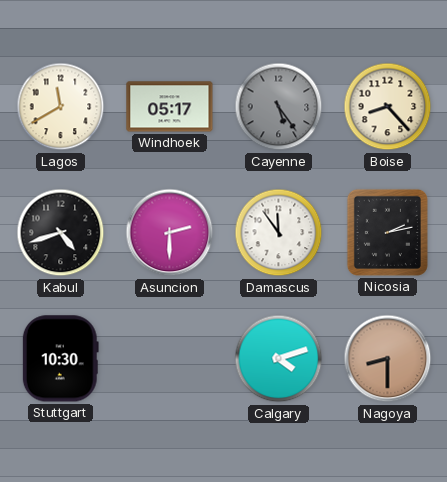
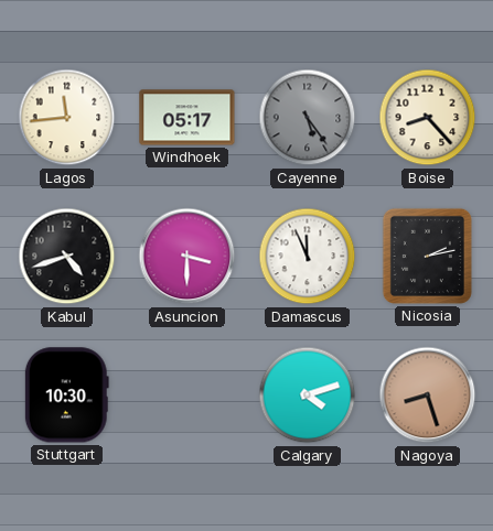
Lagos: 11:40 -> 11:44 (67, 118)
Asuncion: 2:30 -> 3:30 (187, 257)
Damascus: 11:54 -> 11:56 (308, 257)
Nagoya: 8:30 -> 8:27 (428, 395)
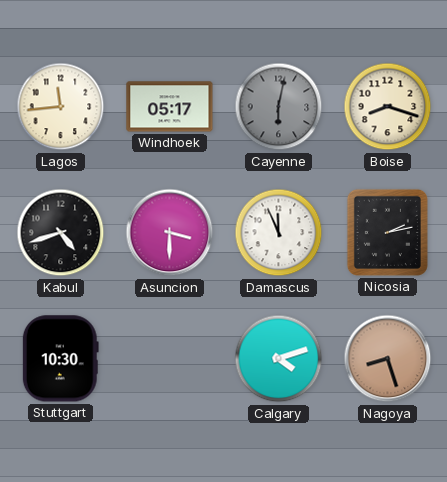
Cayenne: 5:24 -> 6:02 (279, 107)
Boise: 8:23 -> 8:18 (388, 107)
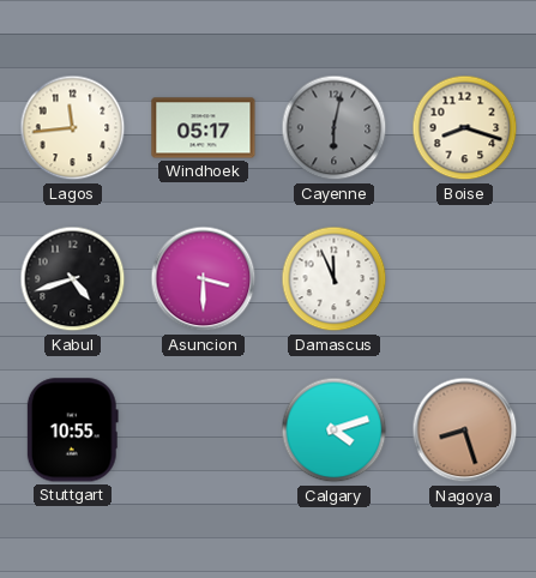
Nicosia: 2:13 -> none (387, 232)
Stuttgart: 10:30 -> 10:55 (72, 431)
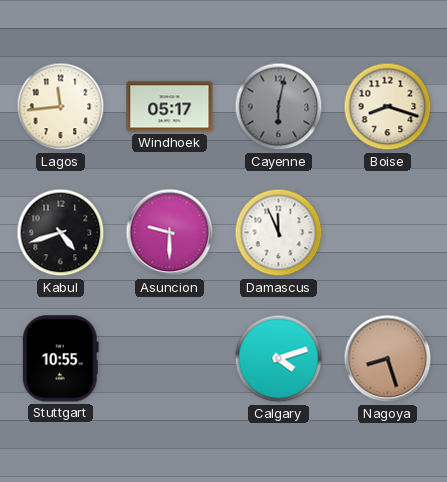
Asuncion: 3:30 -> 9:30 (170, 233)
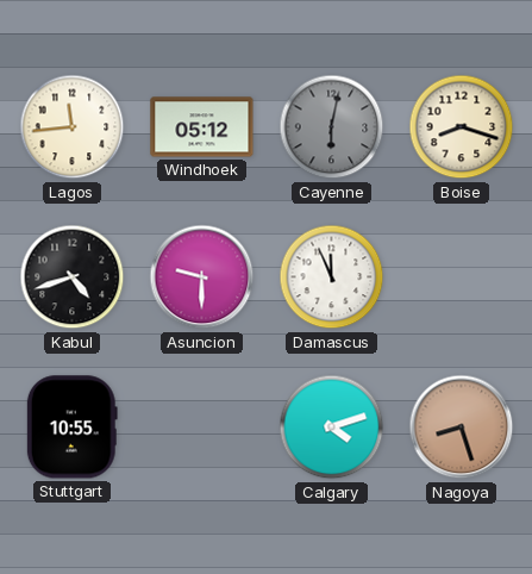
Windhoek: 05:17 -> 05:12 (202, 127)
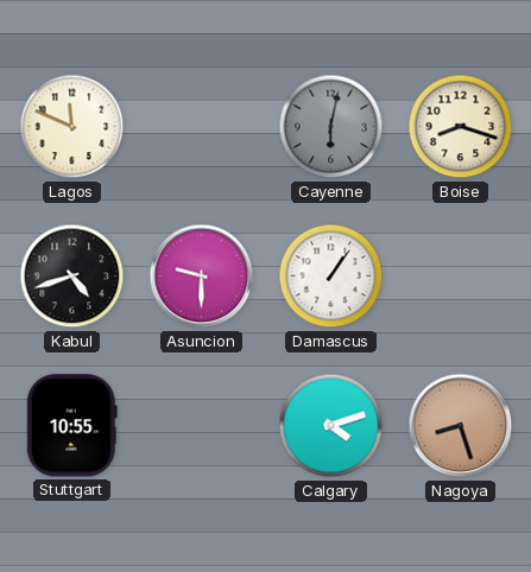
Lagos: 11:44 -> 11:49 (72, 127)
Windhoek: 05:12 -> none (202, 127)
Damascus: 11:56 -> 1:06 (331, 277)
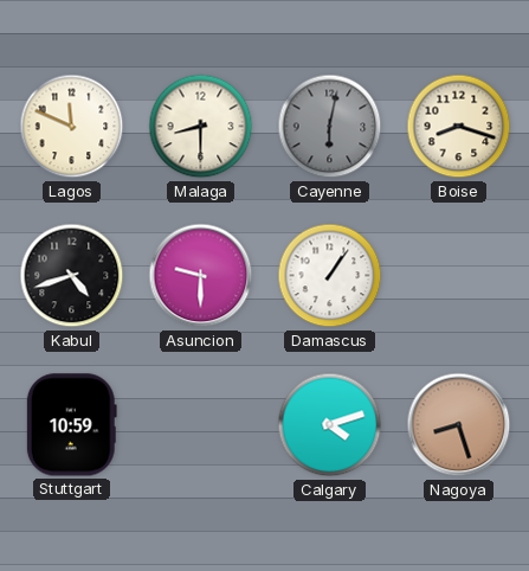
Malaga: none -> 8:30 (201, 127)
Stuttgart: 10:55 -> 10:59 (71, 425)
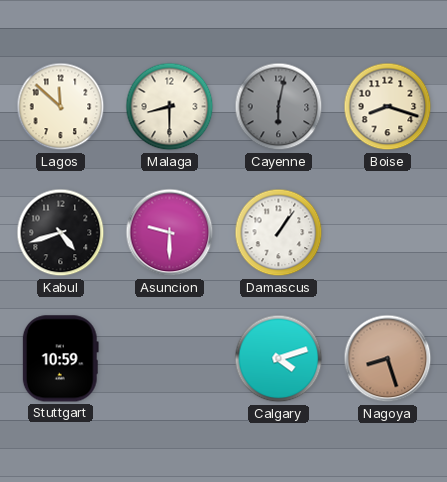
Lagos: 11:49 -> 11:52 (61, 107)
